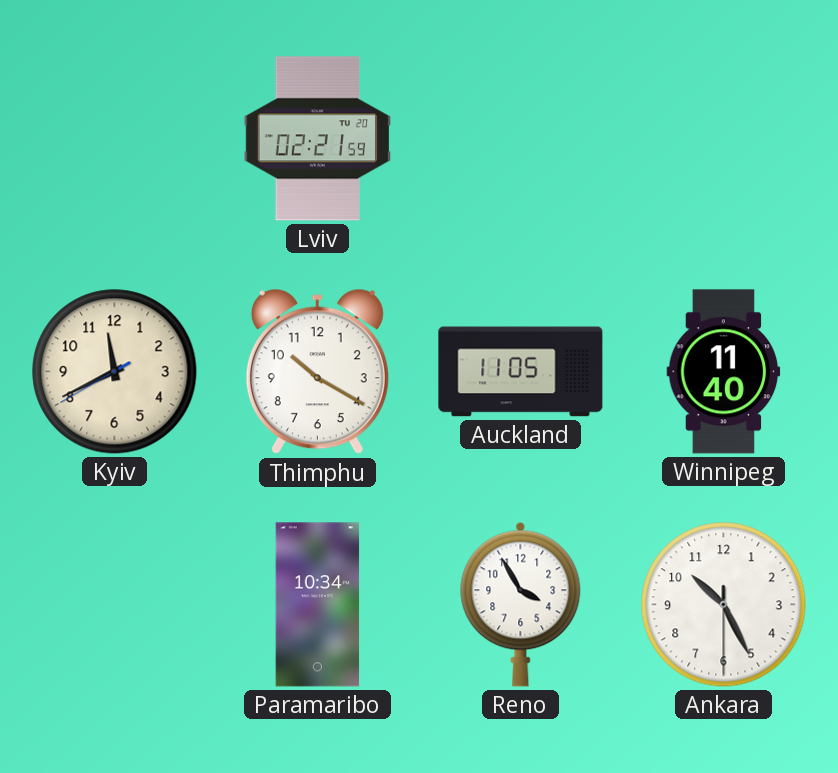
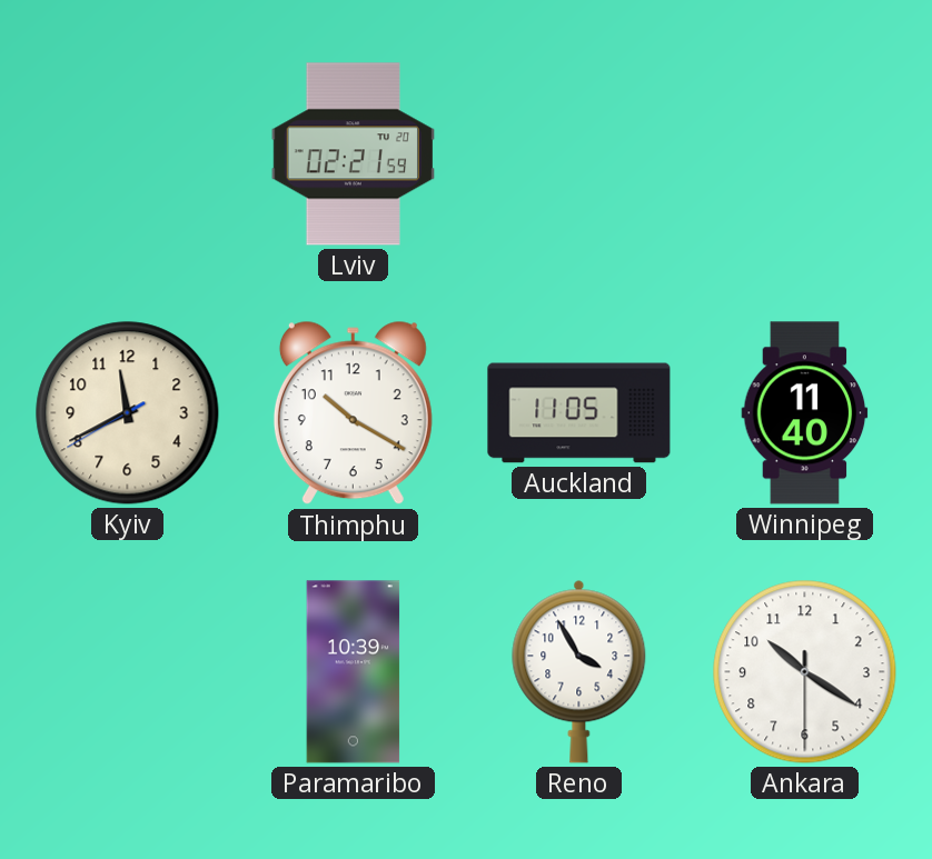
Paramaribo: 10:34 -> 10:39 (354, 672)
Ankara: 10:25 -> 10:20 (805, 672)
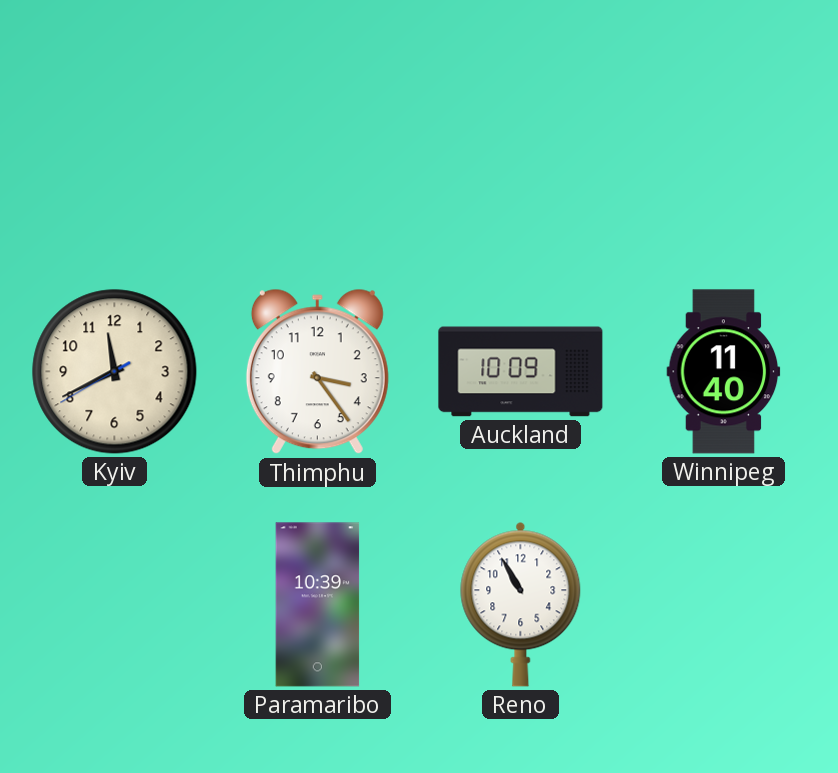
Lviv: 02:21 -> none (353, 154)
Thimphu: 10:20 -> 3:24 (317, 372)
Auckland: 11:05 -> 10:09 (521, 372)
Reno: 3:55 -> 10:55 (521, 604)
Ankara: 10:20 -> none (805, 672)
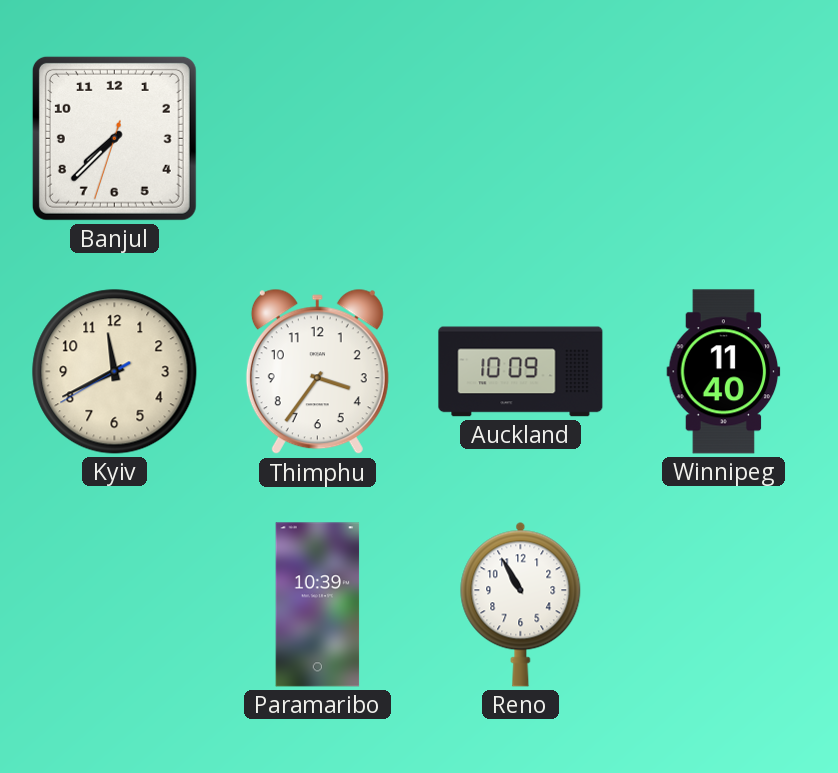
Banjul: none -> 7:37 (114, 138)
Thimphu: 3:24 -> 3:36 (317, 372)
